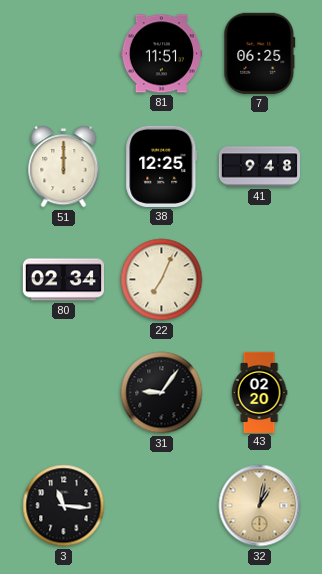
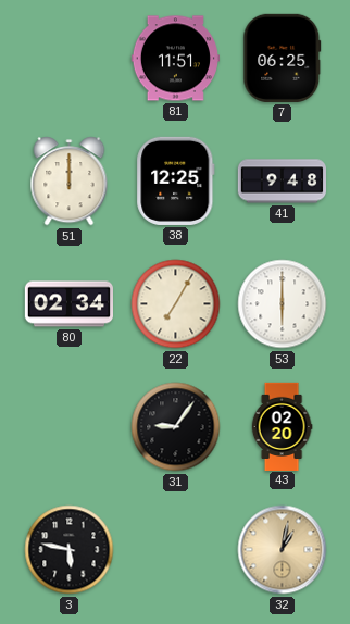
22: 7:04 -> 7:05 (176, 304)
53: none -> 6:00 (283, 304)
3: 11:16 -> 5:47 (70, 550)
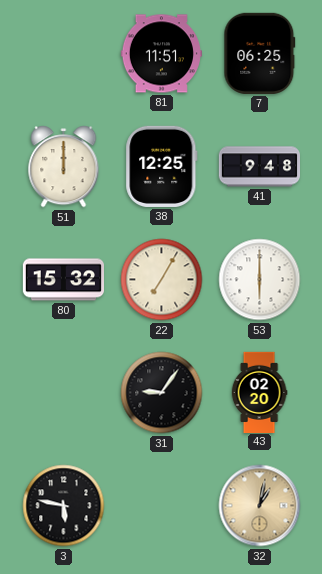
80: 02:34 -> 15:32 (63, 280)
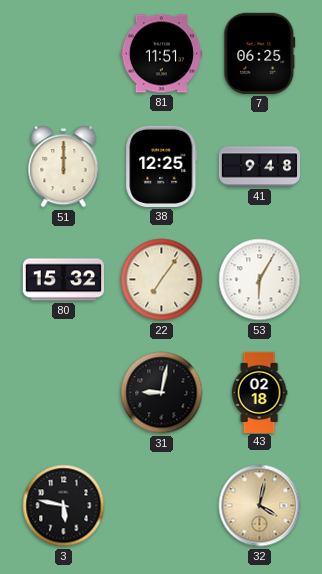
22: 7:05 -> 7:06 (162, 280)
53: 6:00 -> 6:05 (260, 280)
31: 9:06 -> 9:02 (162, 393)
43: 02:20 -> 02:18 (259, 392)
32: 1:02 -> 4:02 (260, 506)
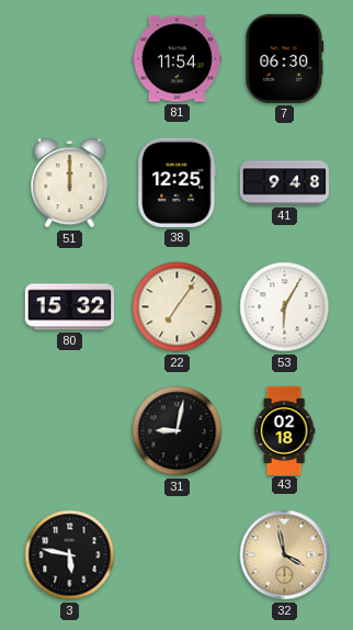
81: 11:51 -> 11:54 (176, 59)
7: 06:25 -> 06:30 (285, 58)
32: 4:02 -> 3:58 (285, 555)
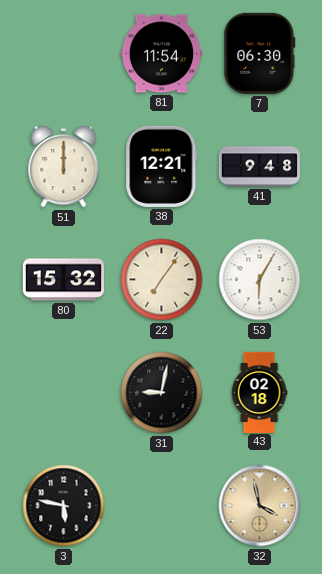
38: 12:25 -> 12:21 (162, 166)
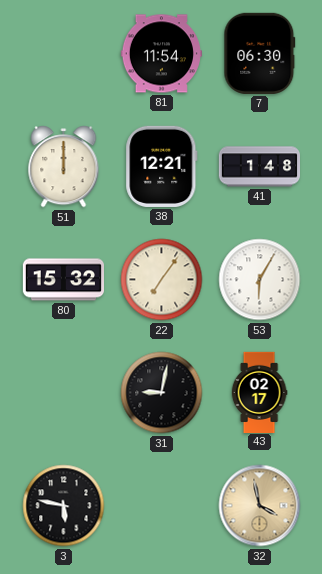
41: 9:48 -> 1:48 (259, 167)
43: 02:18 -> 02:17 (259, 392)
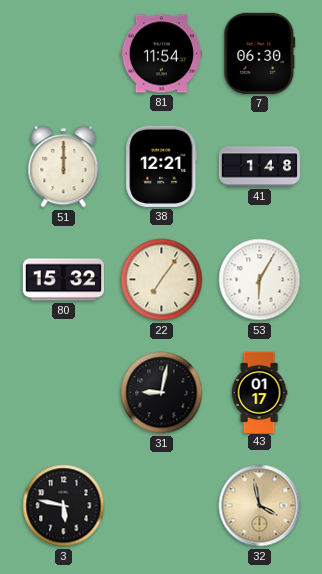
43: 02:17 -> 01:17 (259, 392)
